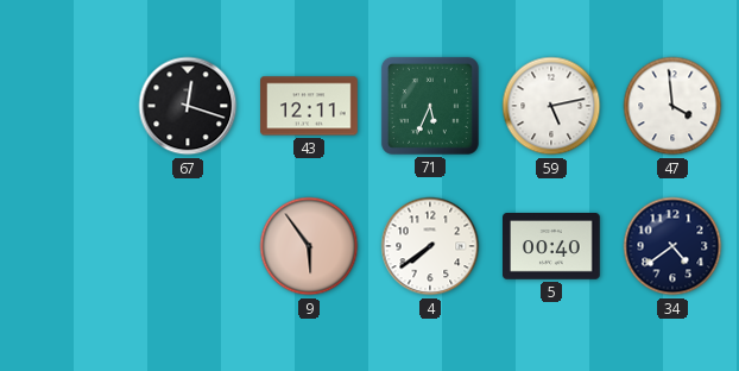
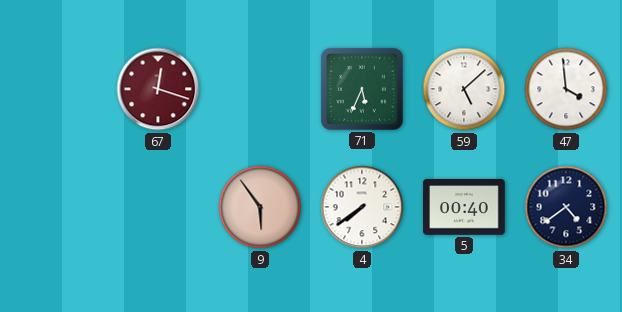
67 dial: black -> burgundy (158, 89)
43: 12:11 -> none (309, 106)
59: 5:13 -> 5:08 (464, 89)
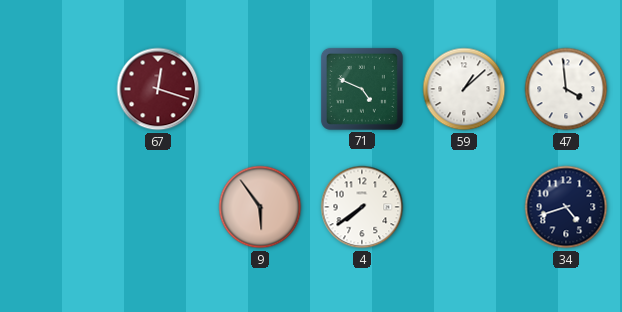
71: 5:34 -> 4:49 (362, 89)
59: 5:08 -> 1:08 (464, 89)
5: 00:40 -> none (464, 207)
34: 4:39 -> 4:42 (566, 207)
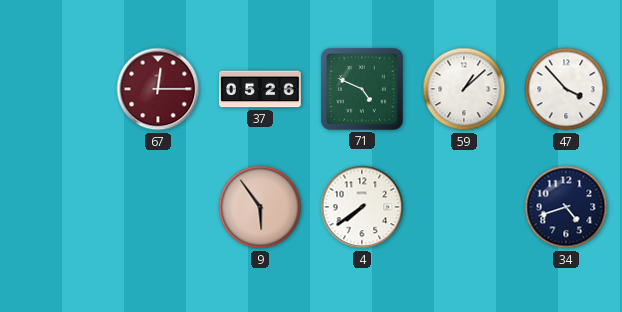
67: 12:18 -> 12:15 (158, 89)
37: none -> 05:26 (260, 89)
47: 3:59 -> 3:53 (566, 89)
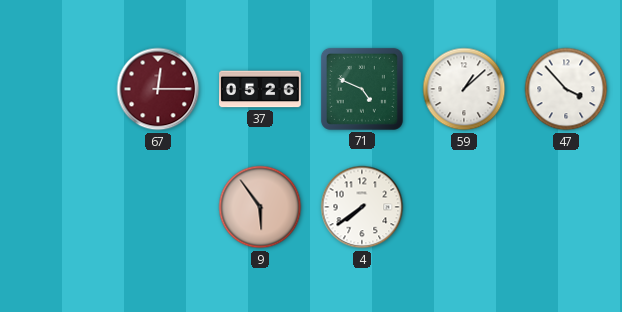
34: 4:42 -> none (566, 207)
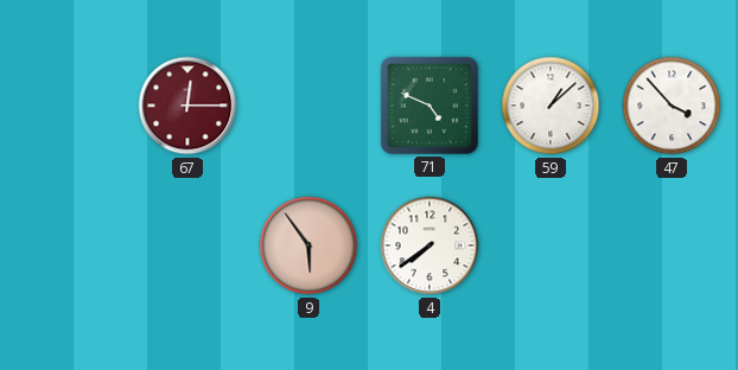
37: 05:26 -> none (260, 89)
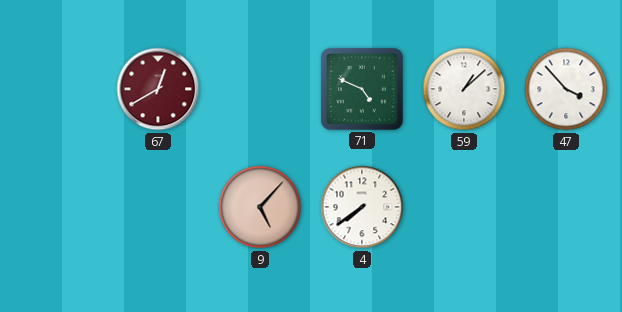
67: 12:15 -> 12:40 (158, 89)
9: 5:54 -> 5:07 (260, 207)
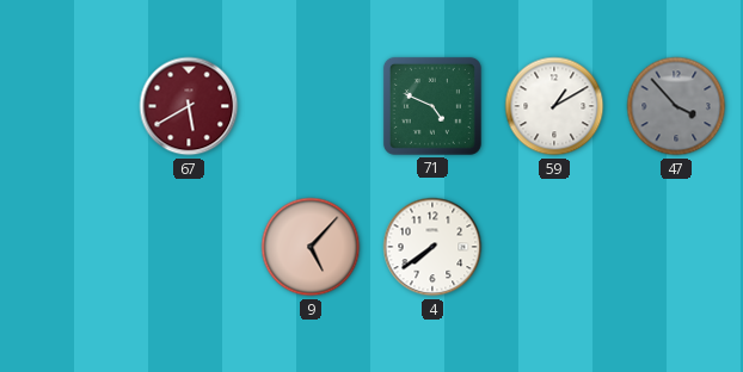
67: 12:40 -> 5:40 (189, 106)
59: 1:08 -> 1:10 (554, 106)
47 dial: white -> grey (676, 106)
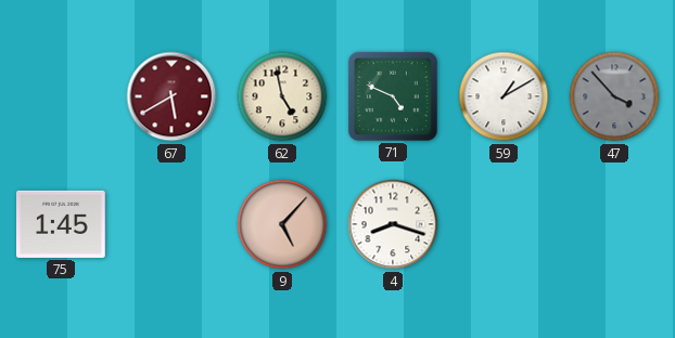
62: none -> 4:58 (282, 96)
75: none -> 1:45 (62, 224)
4: 7:39 -> 8:18 (393, 224)
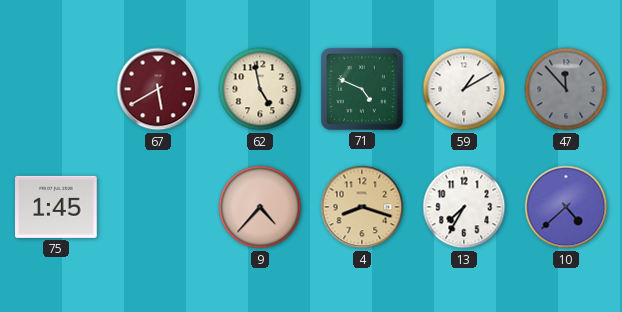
47: 3:53 -> 11:53 (566, 89)
9: 5:07 -> 4:37 (260, 207)
4 dial: white -> champagne (362, 207)
13: none -> 7:35 (464, 207)
10: none -> 4:38 (566, 207)
